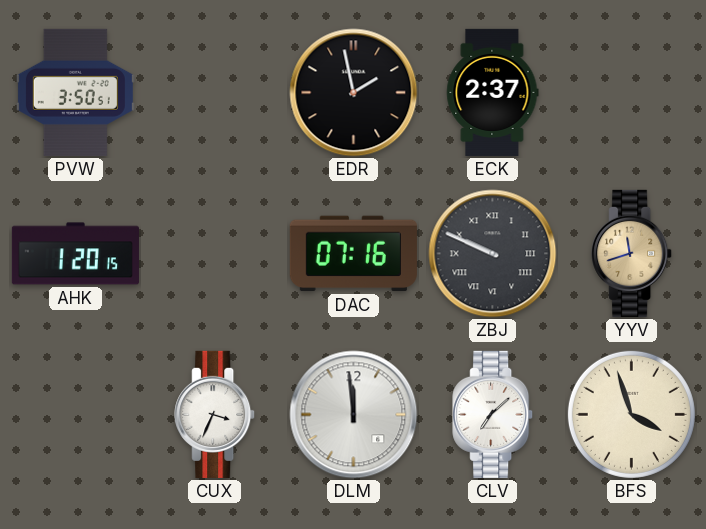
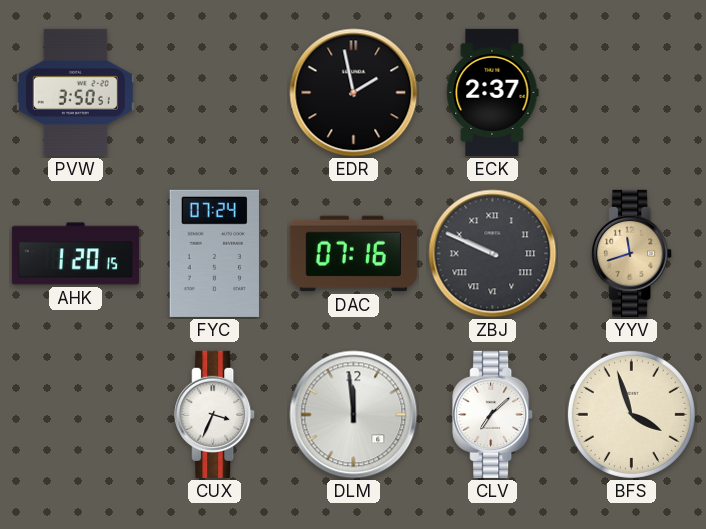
FYC: none -> 07:24 (214, 253)
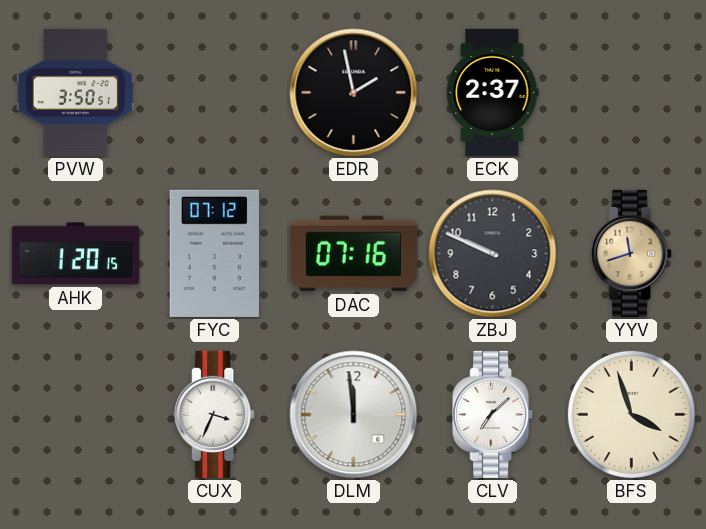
FYC: 07:24 -> 07:12 (214, 253)
ZBJ numerals: Roman -> Arabic (493, 254)
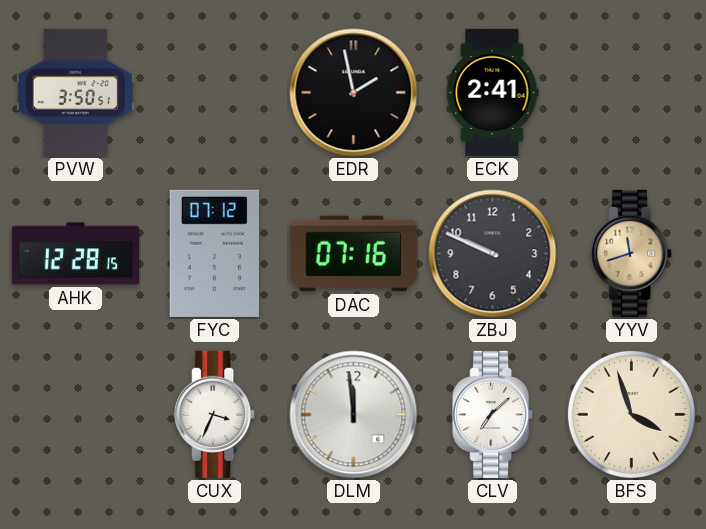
ECK: 2:37 -> 2:41 (493, 92)
AHK: 1:20 -> 12:28 (75, 254)
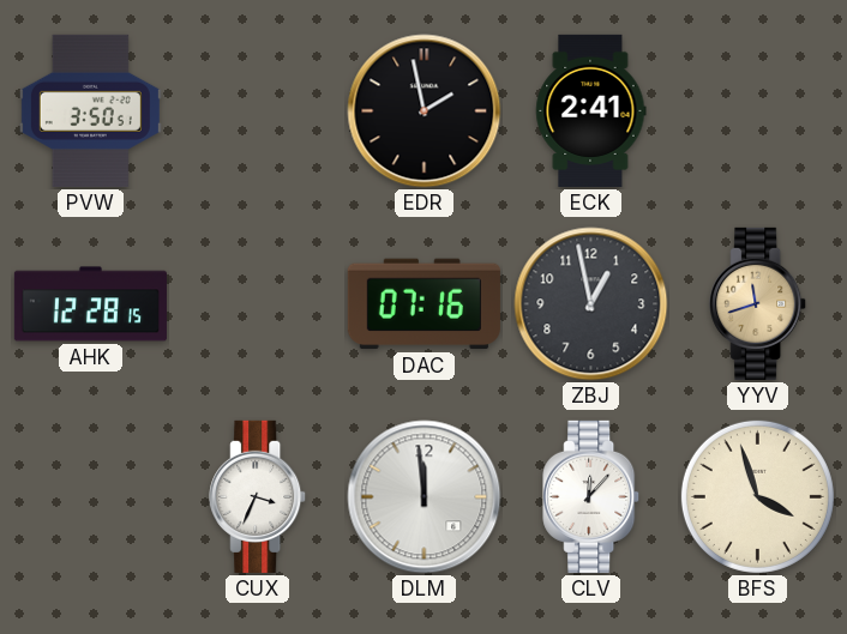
FYC: 07:12 -> none (214, 253)
ZBJ: 9:49 -> 12:58 (591, 304)
CLV: 7:08 -> 12:07 (591, 496)
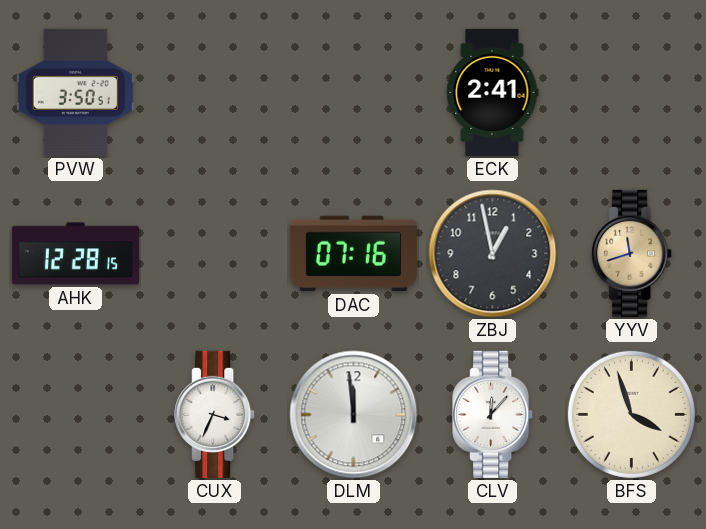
EDR: 1:58 -> none (425, 111)
